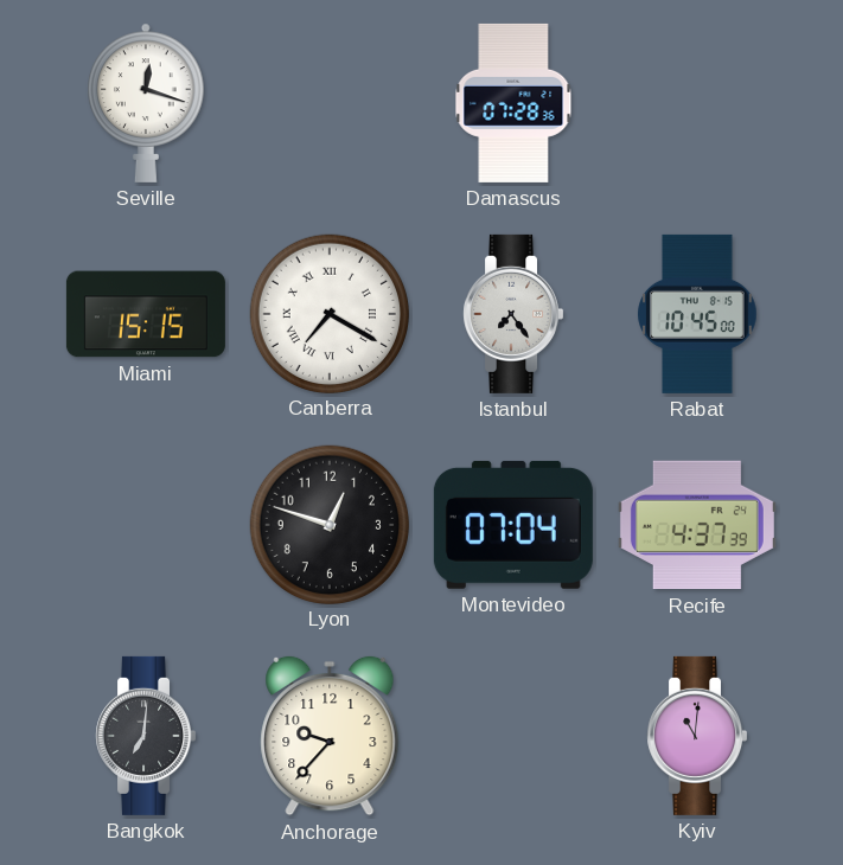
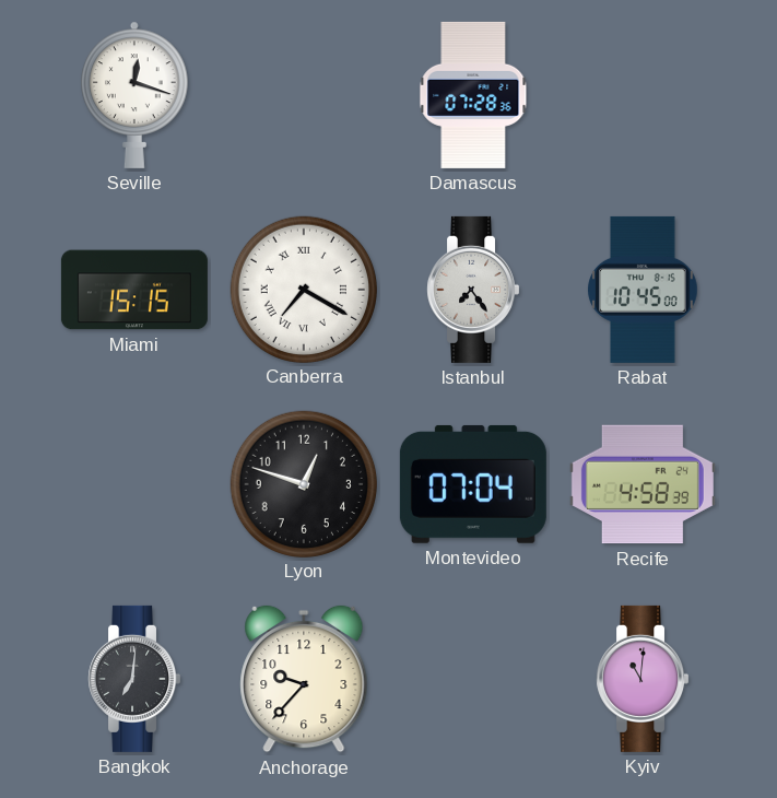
Recife: 4:37 -> 4:58 (643, 484)
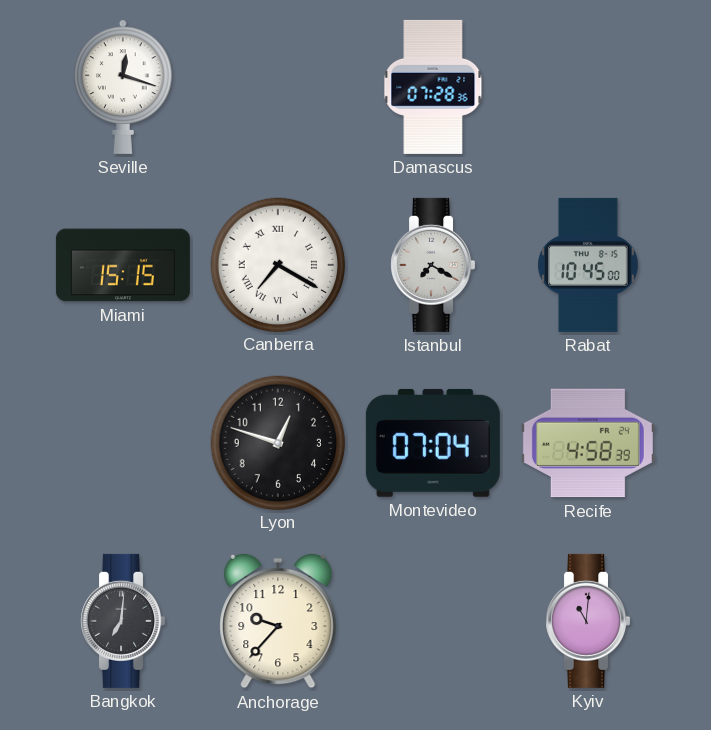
Istanbul: 7:24 -> 7:20 (433, 265)
